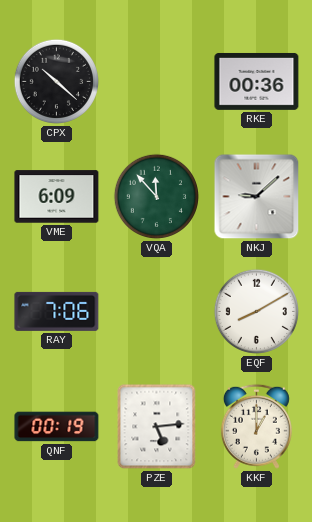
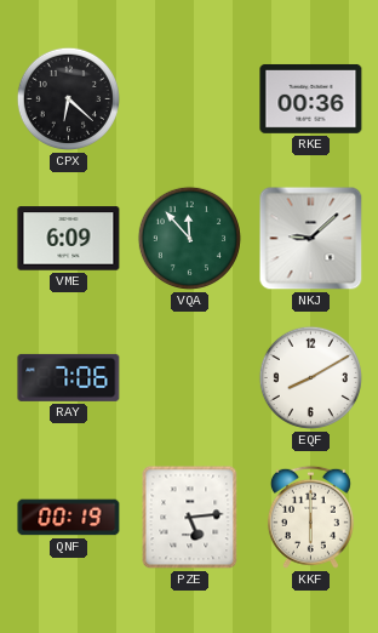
CPX: 10:22 -> 6:22 (68, 98)
KKF: 1:00 -> 6:00 (310, 517)
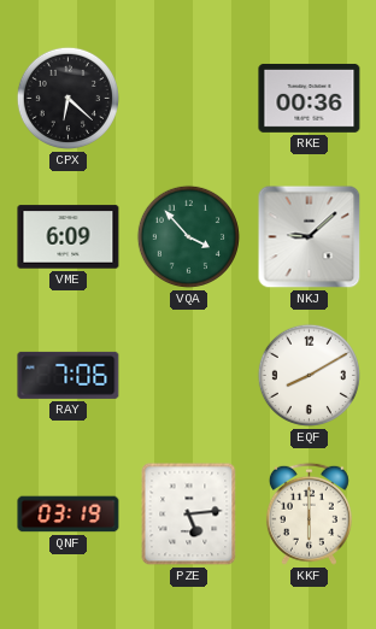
VQA: 11:53 -> 3:53 (188, 236)
QNF: 00:19 -> 03:19 (69, 515)
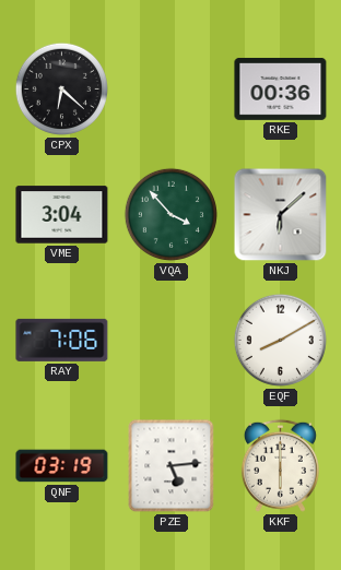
VME: 6:09 -> 3:04 (62, 215)
NKJ: 9:08 -> 6:08 (281, 215)
